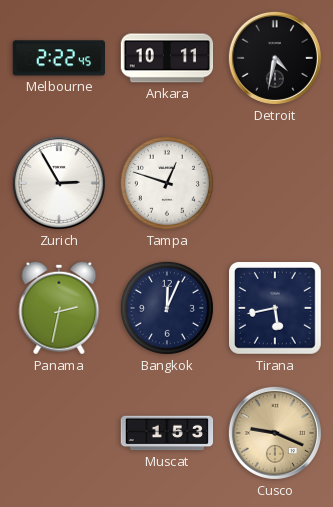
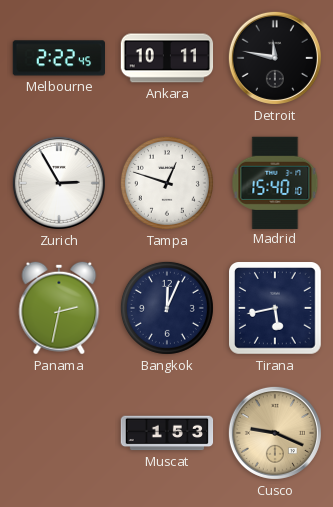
Detroit: 4:32 -> 11:47 (275, 58)
Madrid: none -> 15:40 (275, 182)
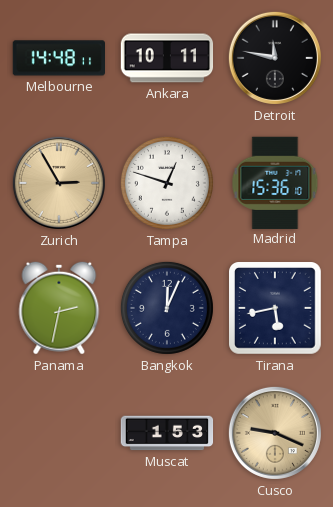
Melbourne: 2:22 -> 14:48 (58, 58)
Zurich dial: white -> champagne (59, 183)
Madrid: 15:40 -> 15:36 (275, 182)
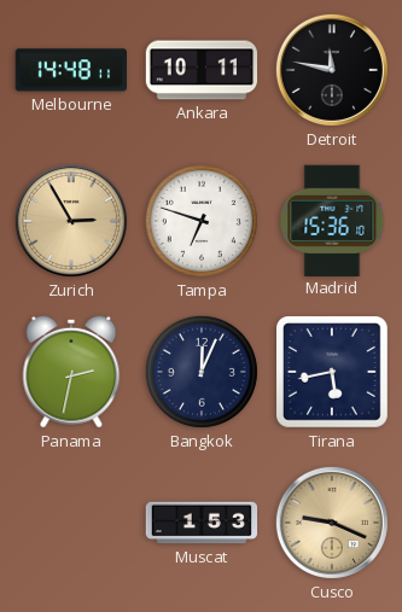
Tampa: 12:48 -> 6:48 (202, 221)
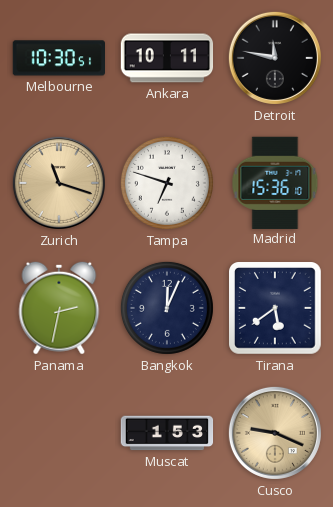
Melbourne: 14:48 -> 10:30 (58, 58)
Zurich: 2:55 -> 11:18 (59, 183)
Tirana: 5:43 -> 5:39 (276, 309)
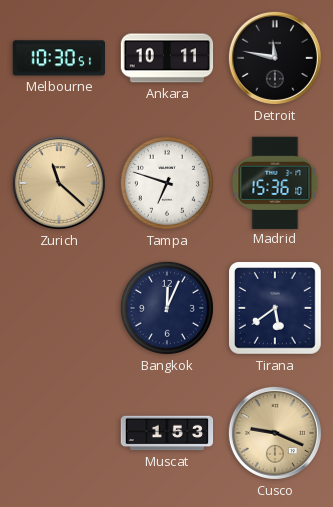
Zurich: 11:18 -> 11:22 (59, 183)
Panama: 2:32 -> none (59, 308)
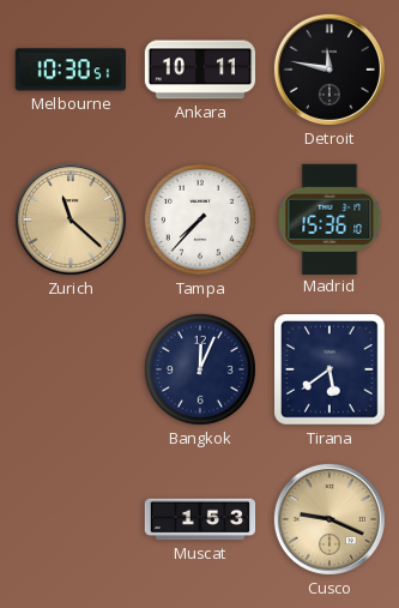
Tampa: 6:48 -> 7:37 (200, 219)
